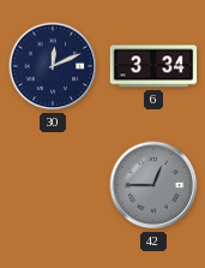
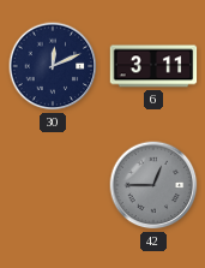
6: 3:34 -> 3:11 (153, 66)
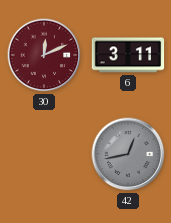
30 dial: navy -> burgundy (44, 55)
42: 12:45 -> 12:43 (128, 154)
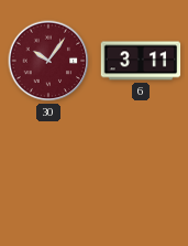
30: 12:11 -> 10:06 (48, 61)
42: 12:43 -> none (128, 154)
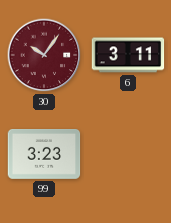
99: none -> 3:23 (44, 155)
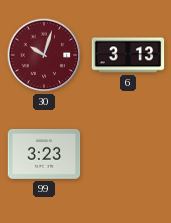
30: 10:06 -> 10:03 (44, 55)
6: 3:11 -> 3:13 (128, 55)
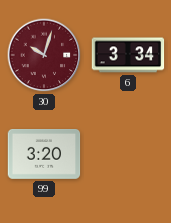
6: 3:13 -> 3:34 (128, 55)
99: 3:23 -> 3:20 (44, 155)
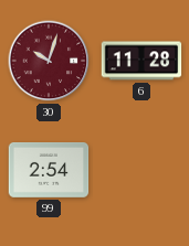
6: 3:34 -> 11:28 (141, 61)
99: 3:20 -> 2:54 (49, 171)
